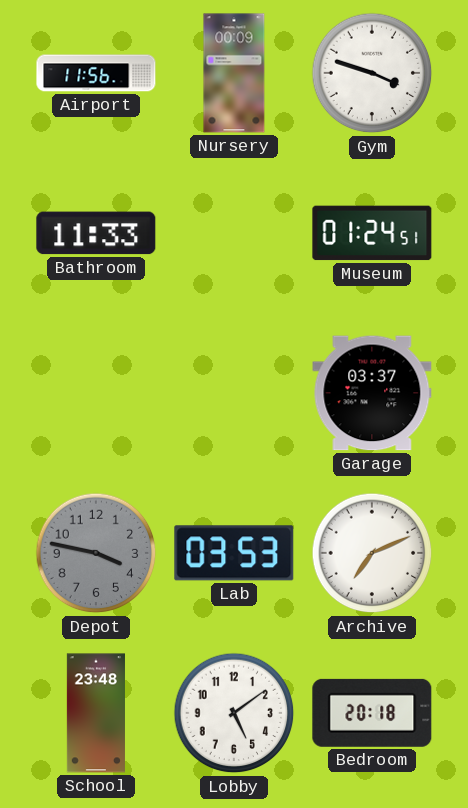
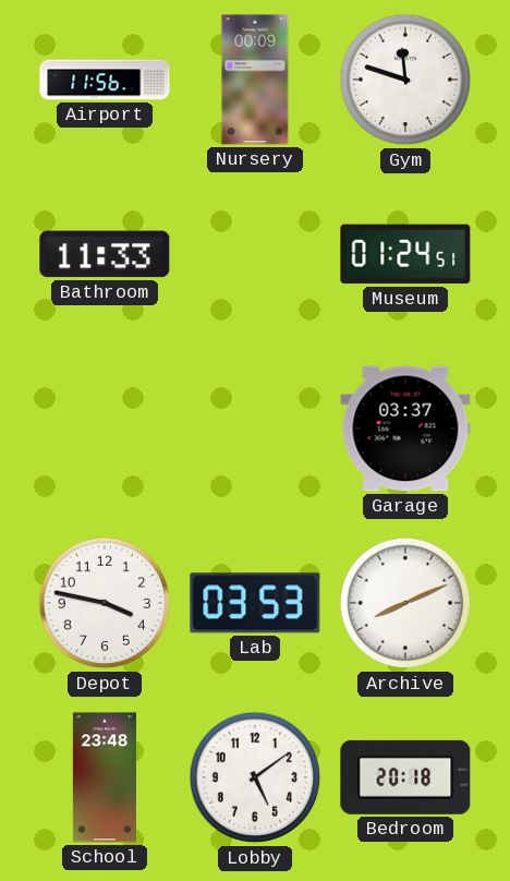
Gym: 3:48 -> 11:48 (405, 80)
Depot dial: grey -> white (105, 603)
Archive: 7:11 -> 8:11 (405, 603)
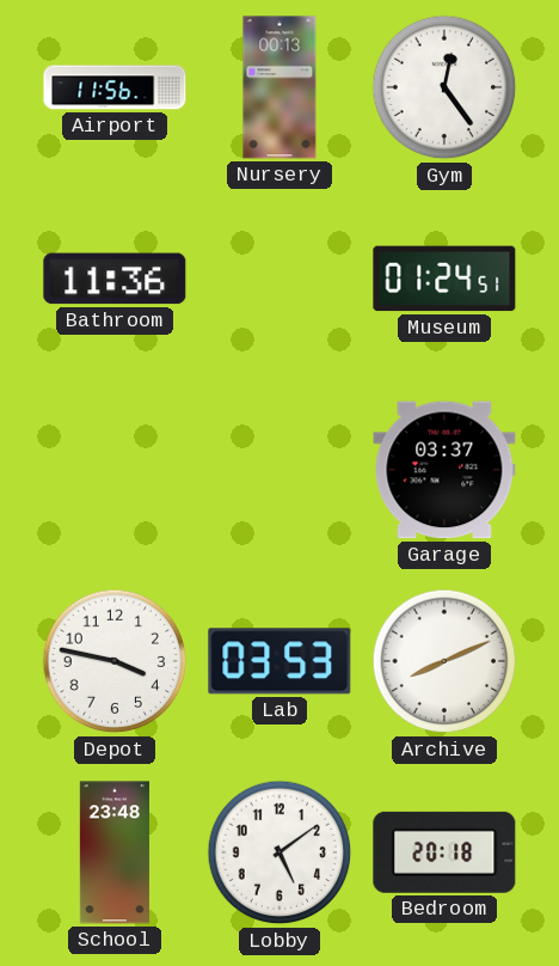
Nursery: 00:09 -> 00:13 (279, 87)
Gym: 11:48 -> 12:24 (444, 87)
Bathroom: 11:33 -> 11:36 (115, 279)
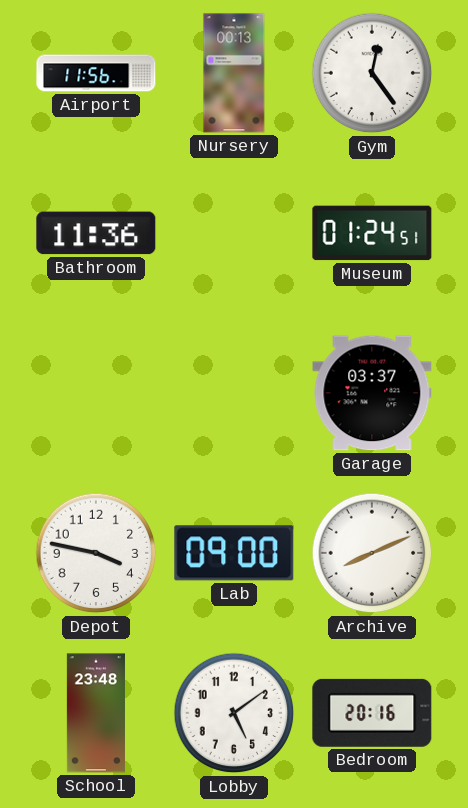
Lab: 03:53 -> 09:00 (234, 553)
Bedroom: 20:18 -> 20:16 (372, 713)
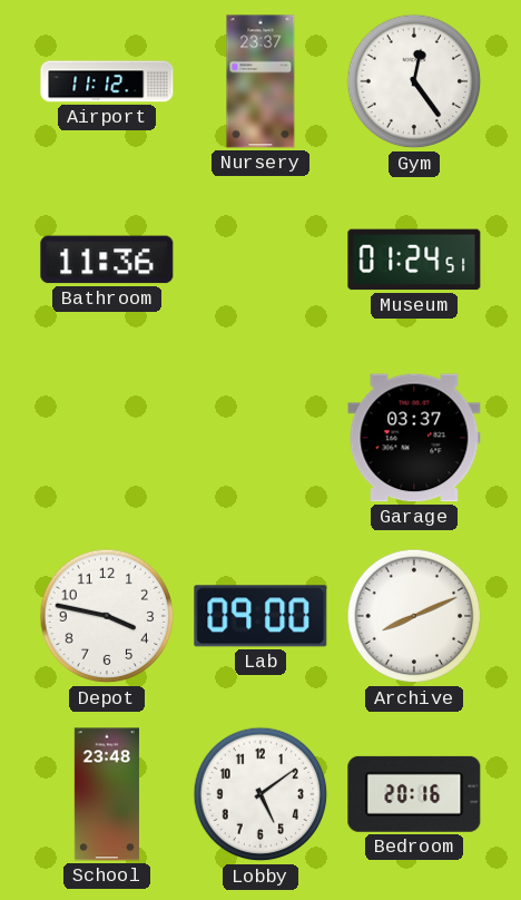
Airport: 11:56 -> 11:12 (107, 81)
Nursery: 00:13 -> 23:37 (260, 81)
